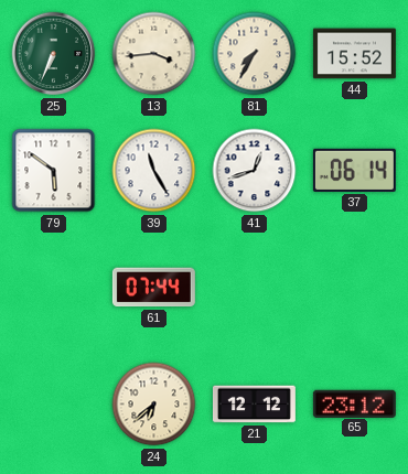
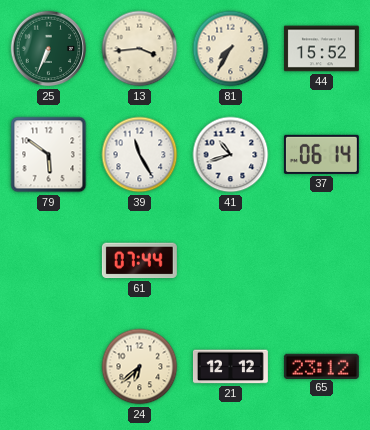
41: 12:42 -> 10:42 (231, 155)
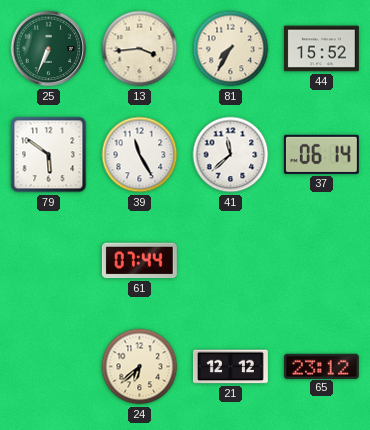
41: 10:42 -> 11:38 (231, 155)
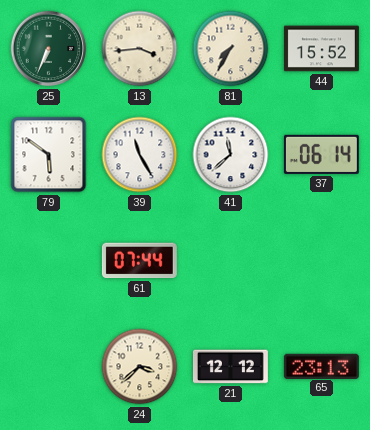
24: 6:38 -> 3:38 (140, 367)
65: 23:12 -> 23:13 (321, 366)
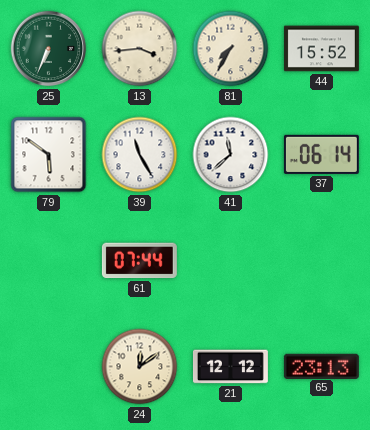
24: 3:38 -> 12:09 (140, 367)
